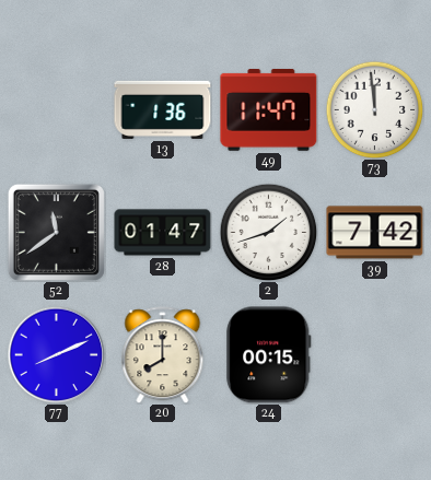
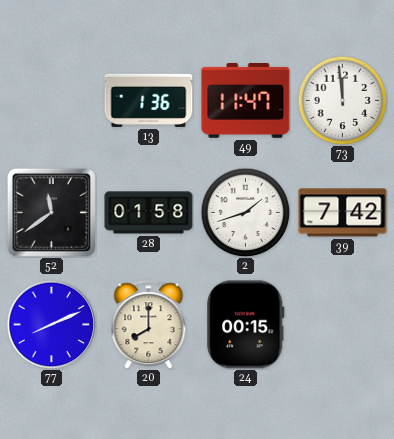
28: 01:47 -> 01:58 (149, 213)
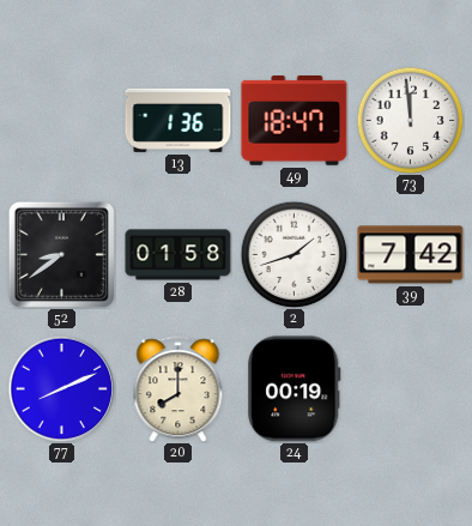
49: 11:47 -> 18:47 (295, 121)
52: 11:39 -> 8:39 (61, 254)
24: 00:15 -> 00:19 (295, 389)
